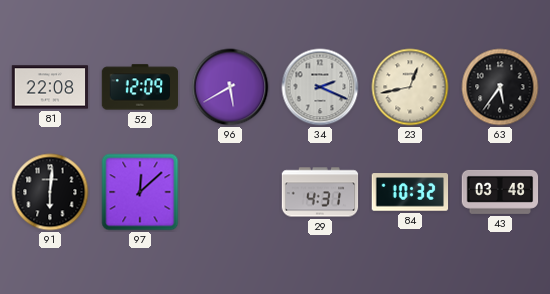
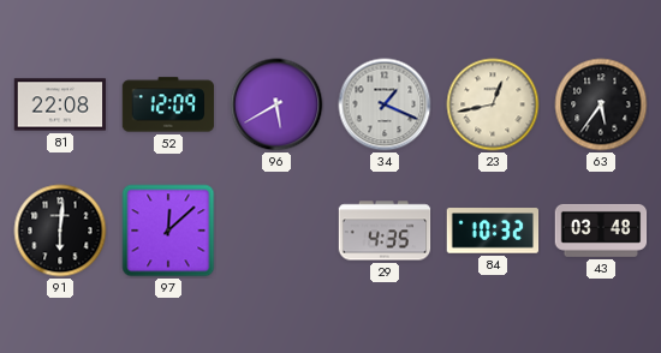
34: 2:19 -> 1:19 (385, 104)
29: 4:31 -> 4:35 (385, 231)
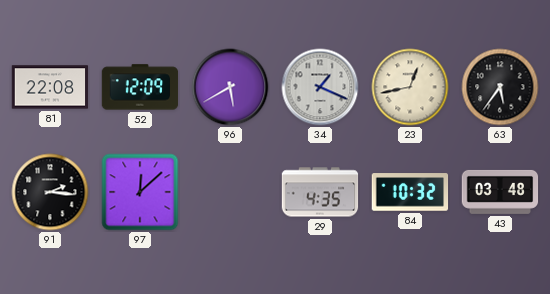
91: 6:01 -> 2:16 (50, 192)
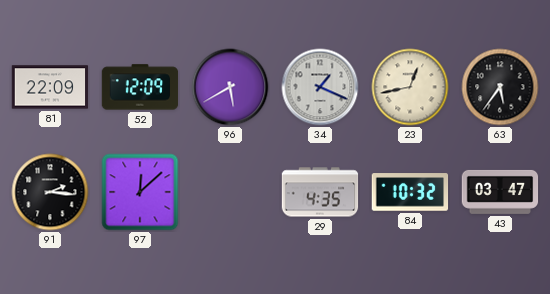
81: 22:08 -> 22:09 (50, 87)
43: 03:48 -> 03:47 (500, 192)
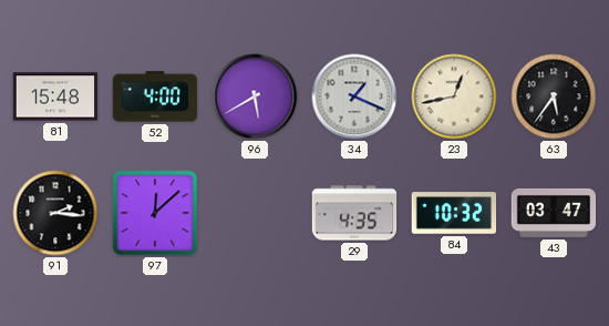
81: 22:09 -> 15:48 (55, 96)
52: 12:09 -> 4:00 (155, 96)
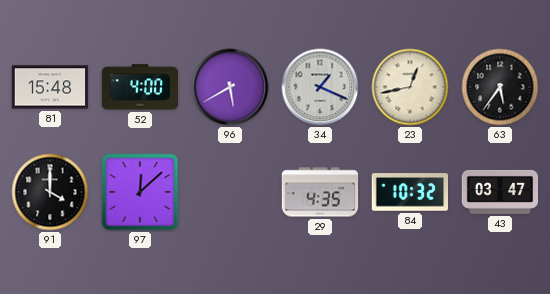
91: 2:16 -> 4:00 (50, 192)
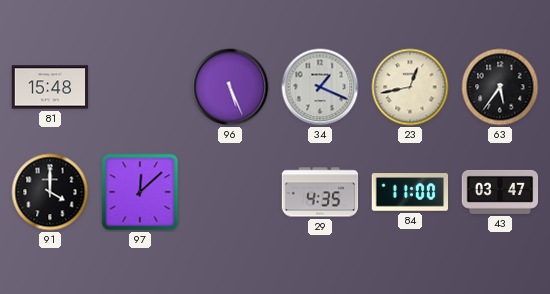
52: 4:00 -> none (140, 87)
96: 5:40 -> 5:26 (230, 87)
84: 10:32 -> 11:00 (410, 192)
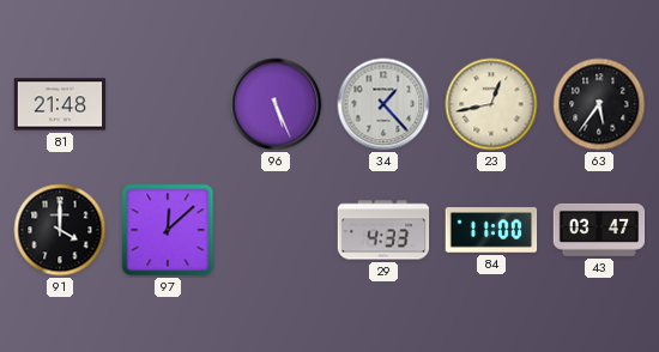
81: 15:48 -> 21:48 (60, 104)
34: 1:19 -> 1:23 (383, 104)
29: 4:35 -> 4:33 (383, 230)
